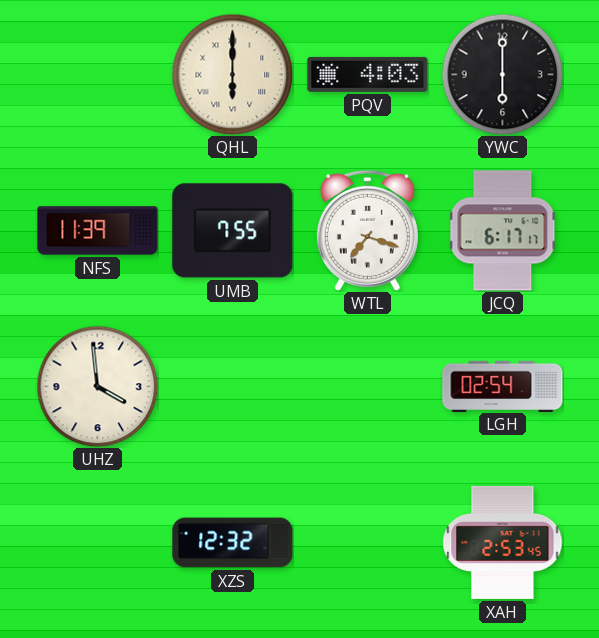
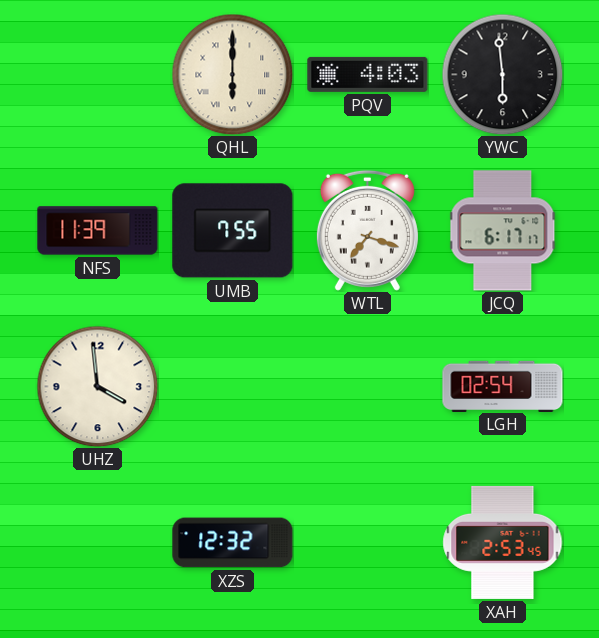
YWC: 6:00 -> 5:59 (502, 74)
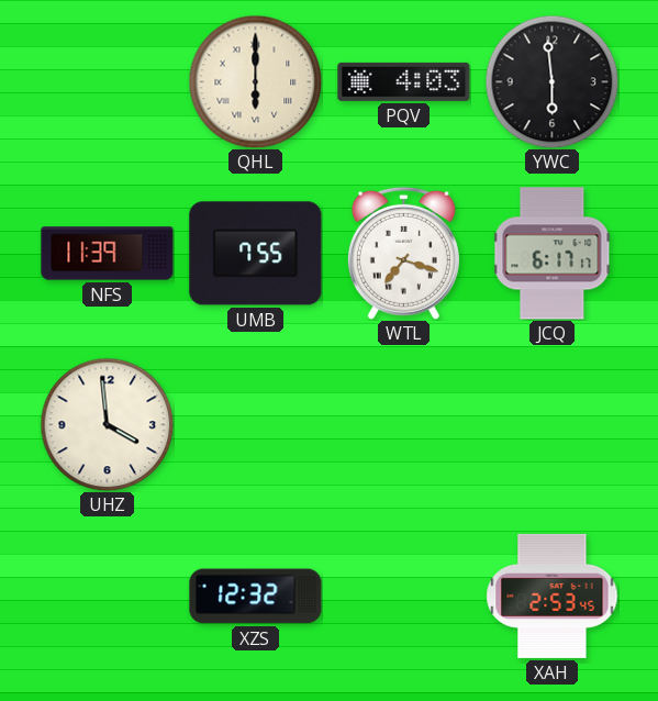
LGH: 02:54 -> none (503, 386)
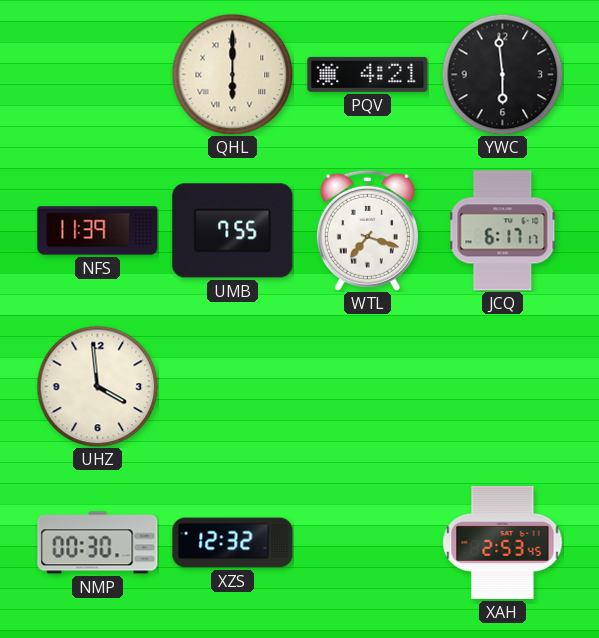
PQV: 4:03 -> 4:21 (368, 74)
NMP: none -> 00:30 (98, 543)
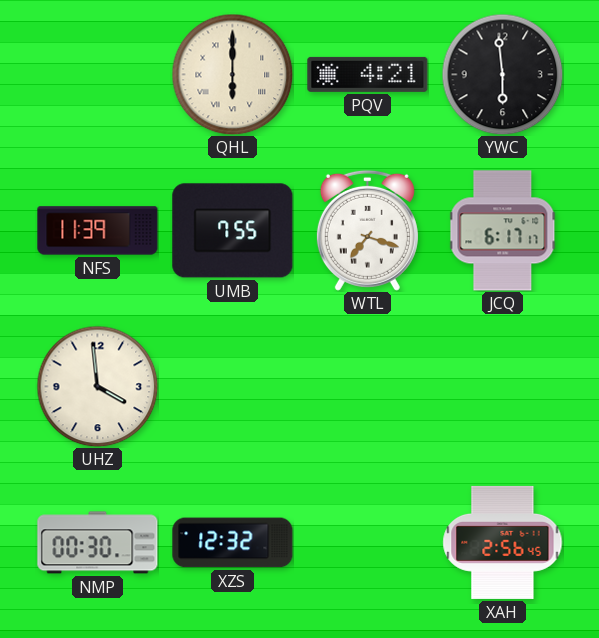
XAH: 2:53 -> 2:56 (503, 542)
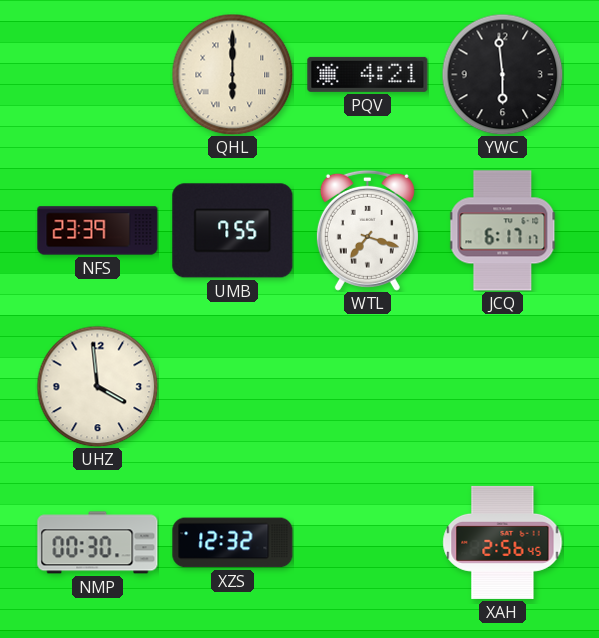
NFS: 11:39 -> 23:39 (98, 231)
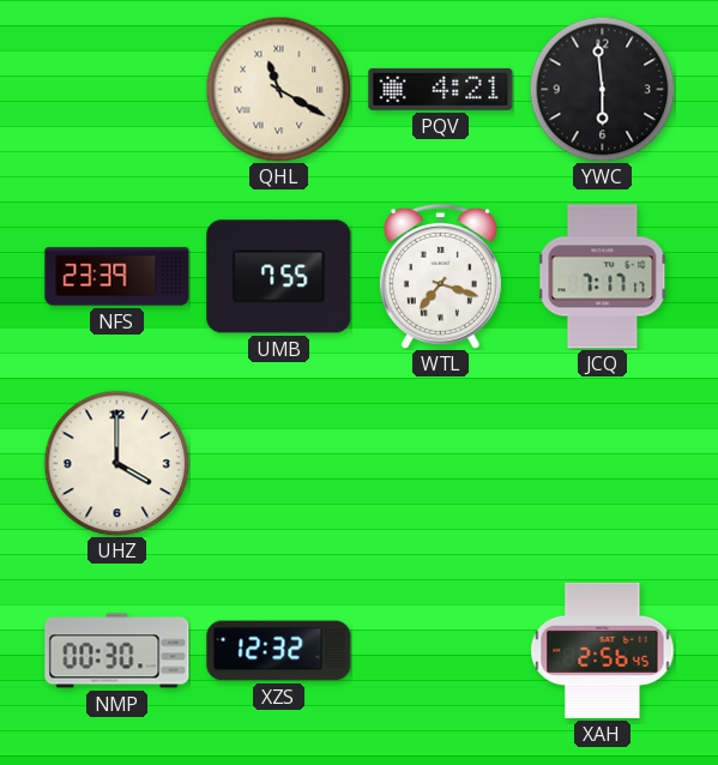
QHL: 6:00 -> 11:20 (278, 89)
JCQ: 6:17 -> 7:17 (603, 277)
UHZ: 3:59 -> 4:00 (116, 463)
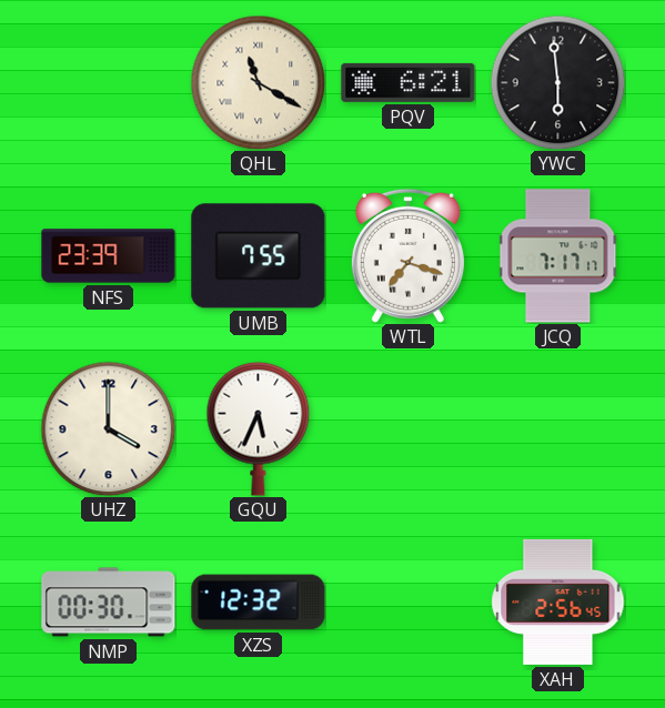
PQV: 4:21 -> 6:21 (409, 82)
GQU: none -> 5:34 (259, 428)
